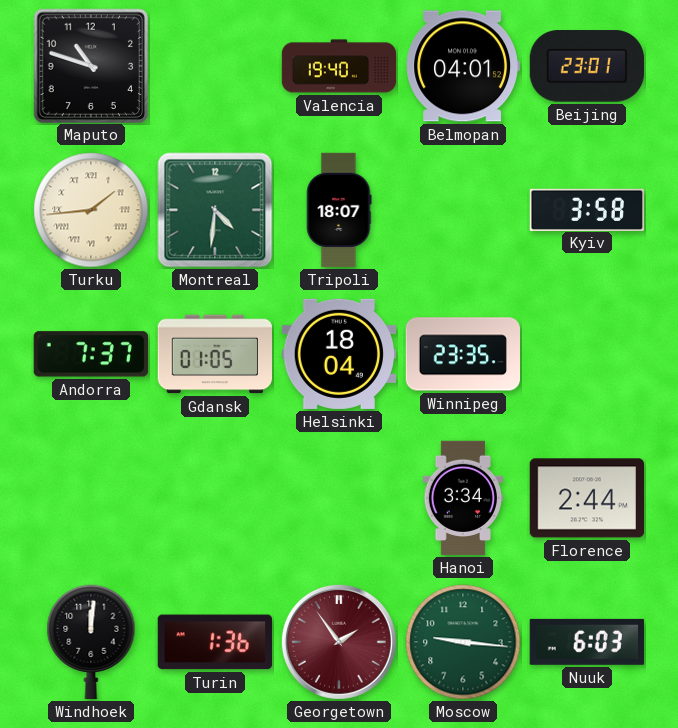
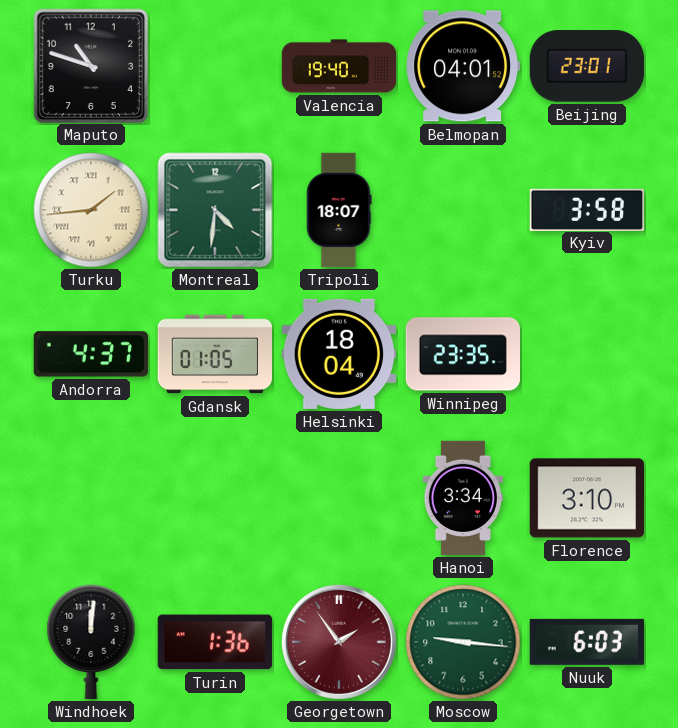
Andorra: 7:37 -> 4:37 (91, 354)
Florence: 2:44 -> 3:10 (586, 498)
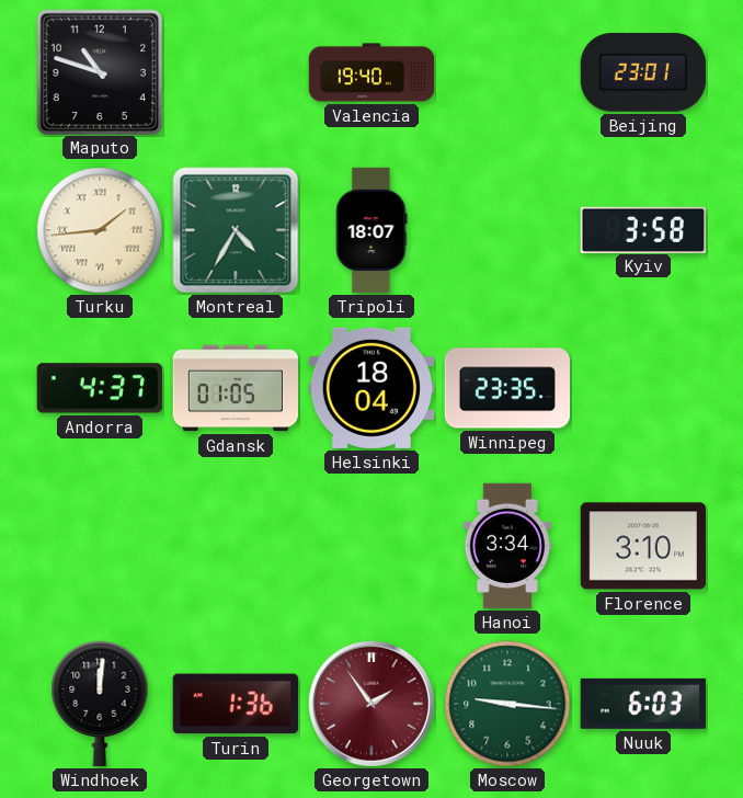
Belmopan: 04:01 -> none (463, 66)
Montreal: 4:31 -> 4:35 (236, 230)
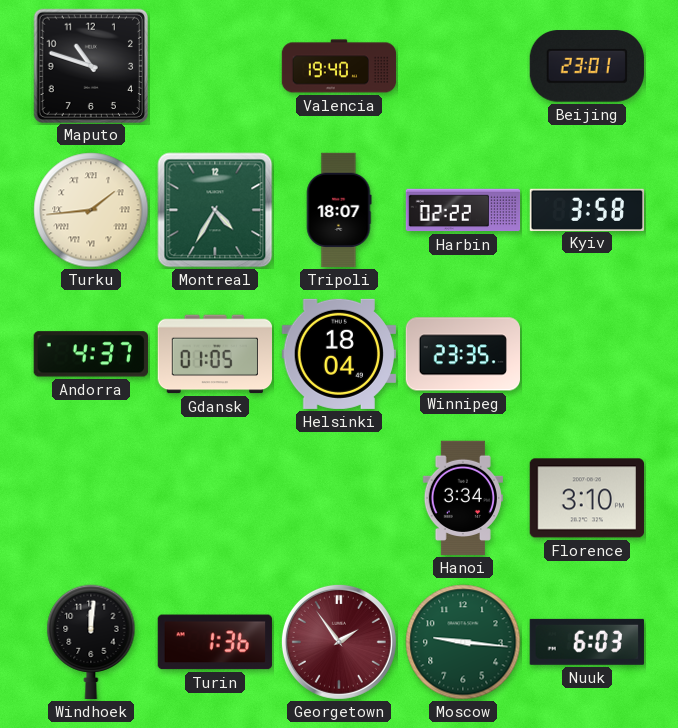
Harbin: none -> 02:22 (463, 210)
